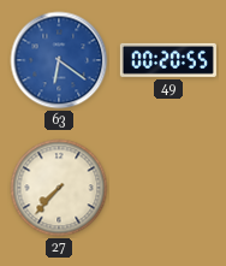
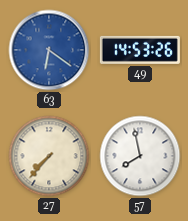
49: 00:20 -> 14:53 (140, 50)
57: none -> 7:58 (140, 156)
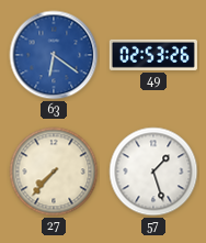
49: 14:53 -> 02:53 (153, 55)
57: 7:58 -> 1:27 (153, 172)
